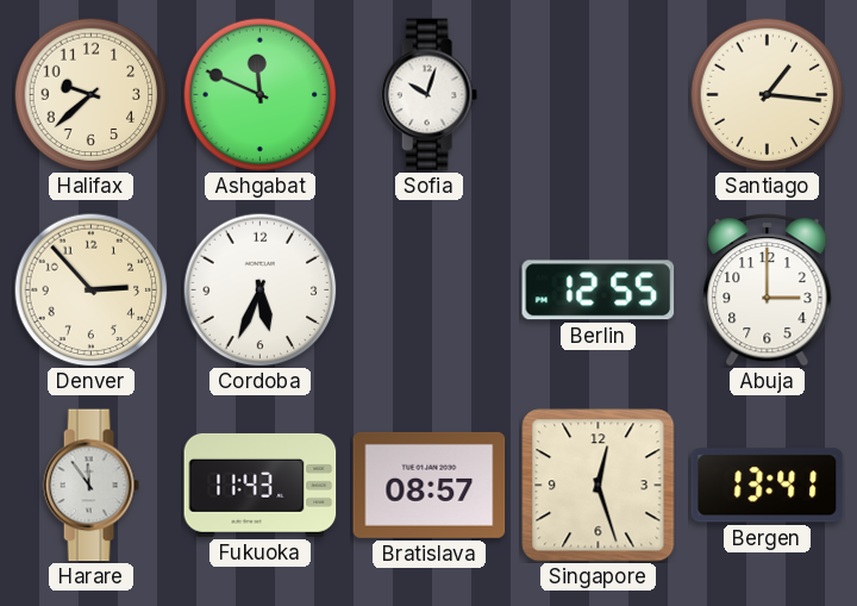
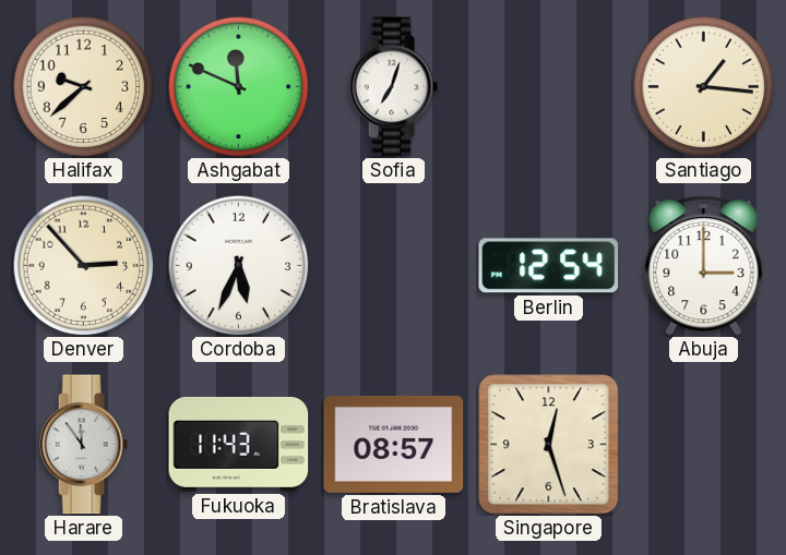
Sofia: 10:03 -> 7:03 (393, 87)
Berlin: 12:55 -> 12:54 (549, 266)
Bergen: 13:41 -> none (768, 486)
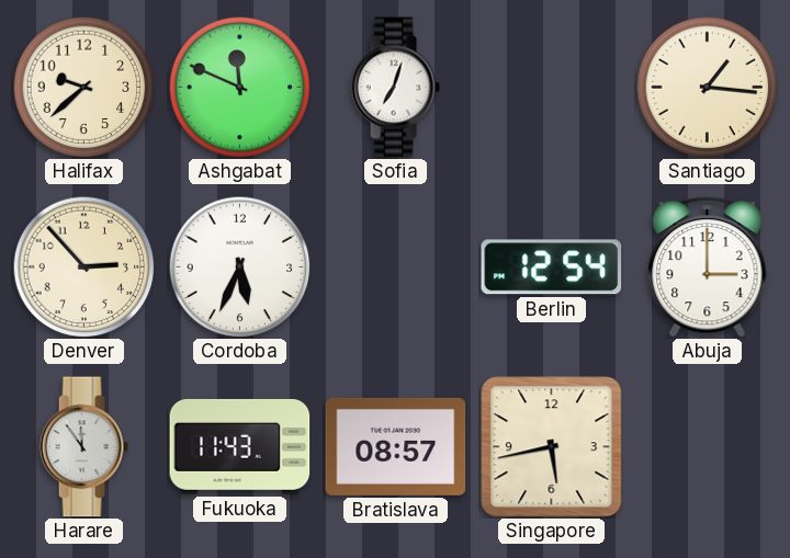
Singapore: 12:27 -> 5:43 (552, 447)
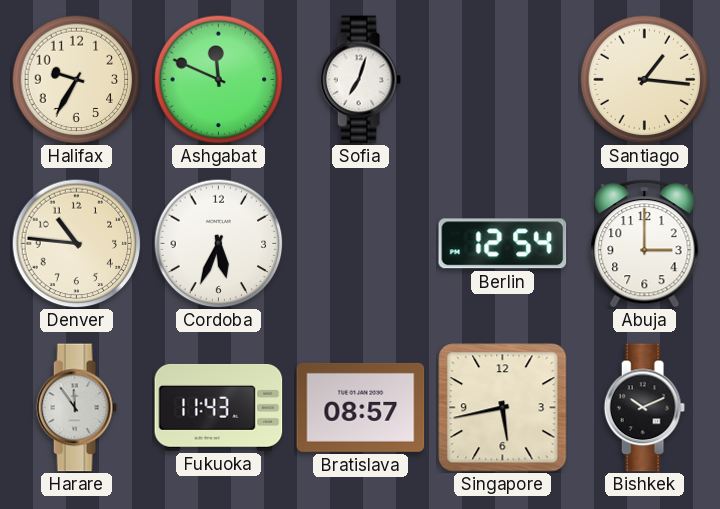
Halifax: 9:38 -> 9:35 (76, 79)
Denver: 2:53 -> 10:46 (76, 243)
Bishkek: none -> 10:11 (644, 408)
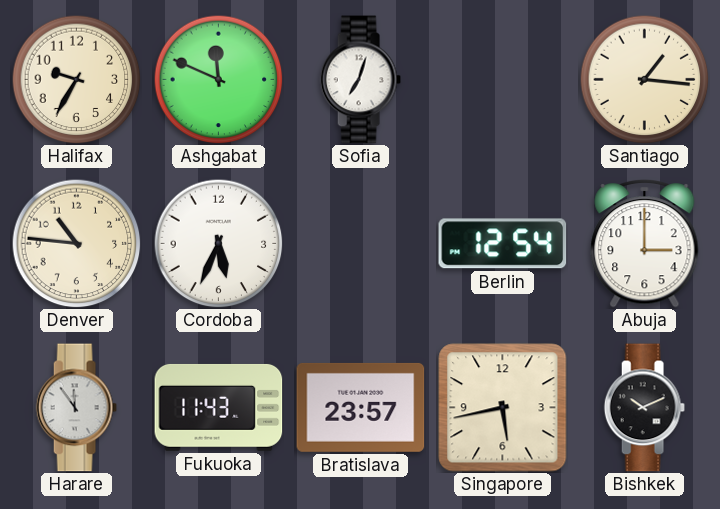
Bratislava: 08:57 -> 23:57 (361, 407)
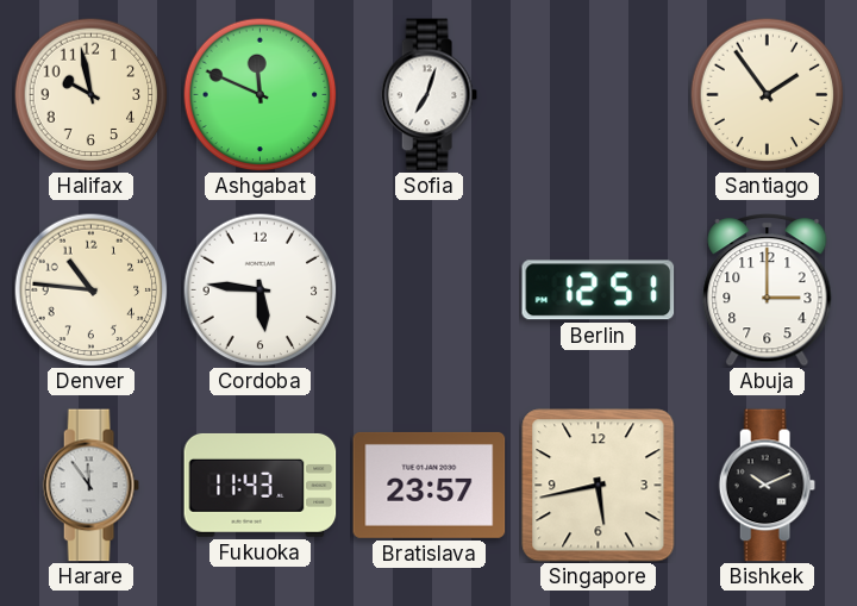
Halifax: 9:35 -> 9:58 (90, 94)
Santiago: 1:16 -> 1:54 (767, 94)
Cordoba: 5:34 -> 5:46 (259, 289)
Berlin: 12:54 -> 12:51 (599, 290)
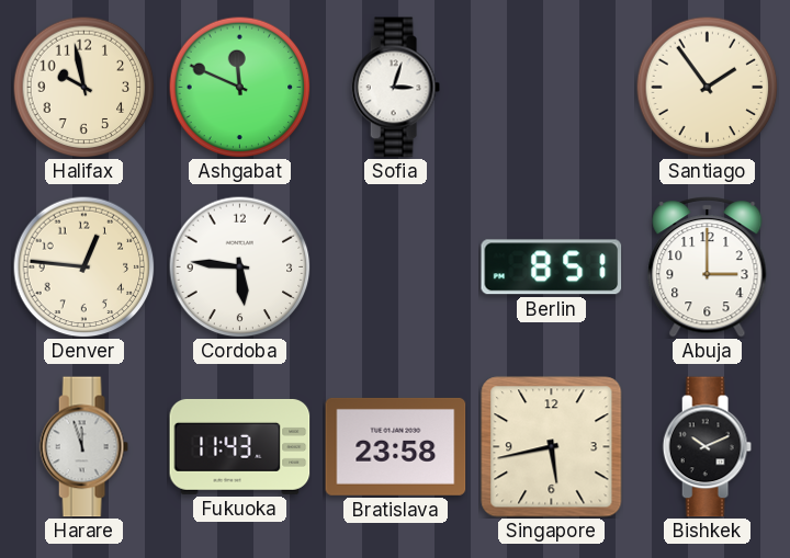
Sofia: 7:03 -> 3:03 (395, 88)
Denver: 10:46 -> 12:46 (83, 266)
Berlin: 12:51 -> 8:51 (552, 267)
Harare: 11:54 -> 11:57 (83, 447)
Bratislava: 23:57 -> 23:58 (396, 446)
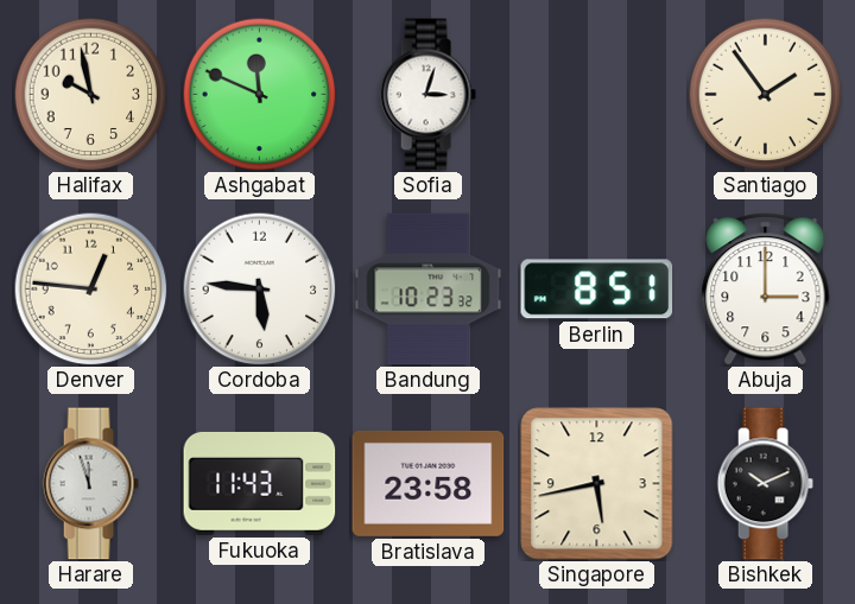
Bandung: none -> 10:23 (429, 290)
